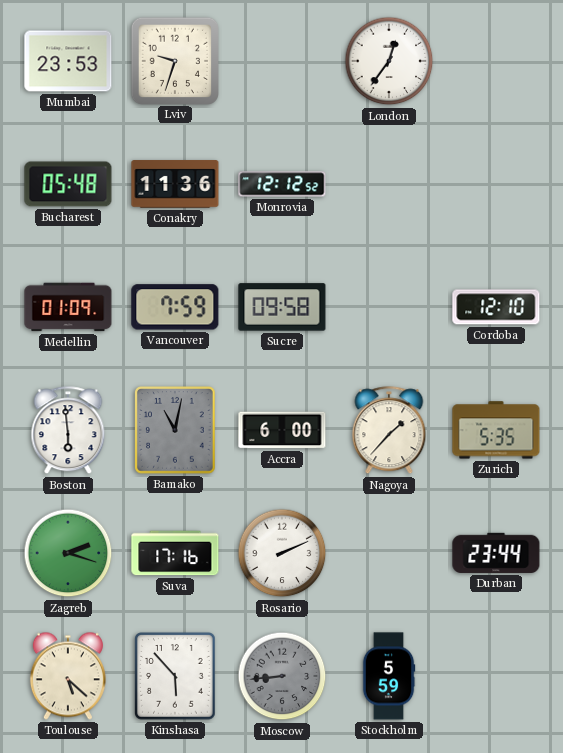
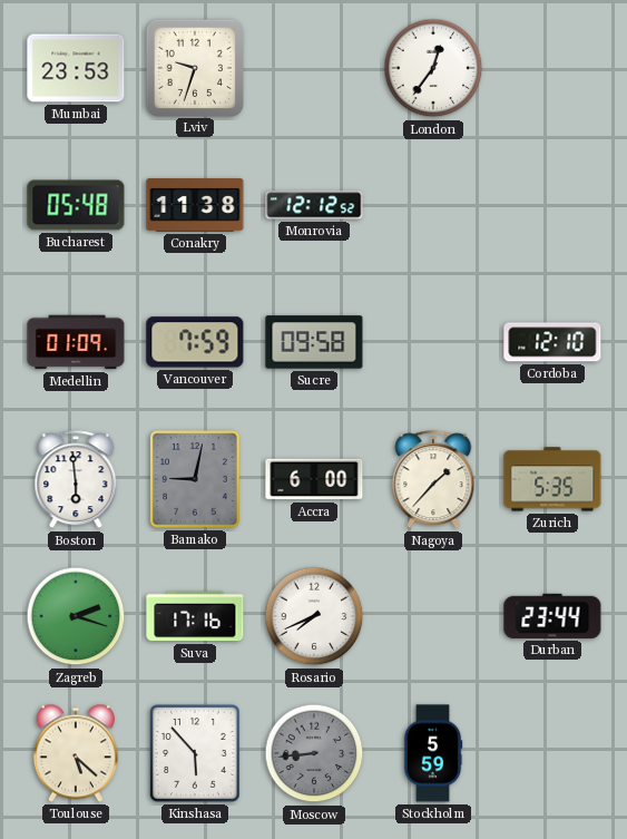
Conakry: 11:36 -> 11:38 (195, 205)
Bamako: 11:02 -> 9:02 (196, 479)
Rosario: 2:11 -> 7:41 (314, 616)
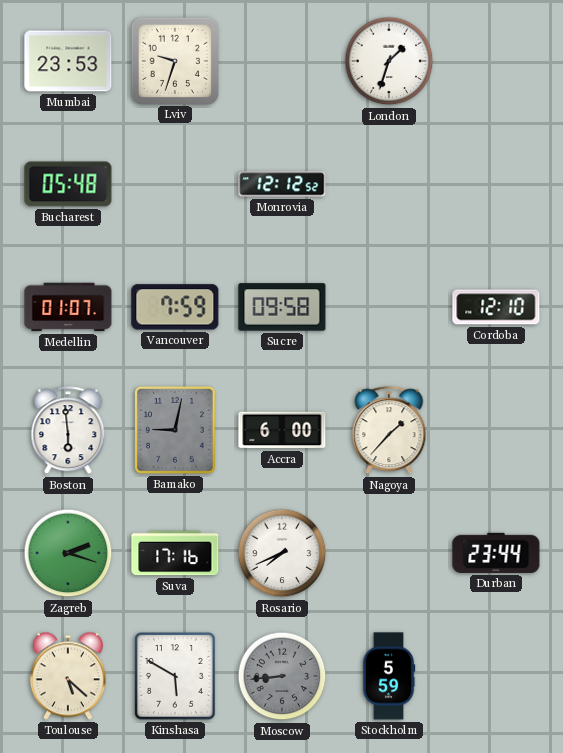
London: 12:36 -> 1:33 (389, 61)
Conakry: 11:38 -> none (195, 205)
Medellin: 01:09 -> 01:07 (68, 307)
Zurich: 5:35 -> none (552, 479)
Kinshasa: 5:53 -> 5:50 (176, 676)
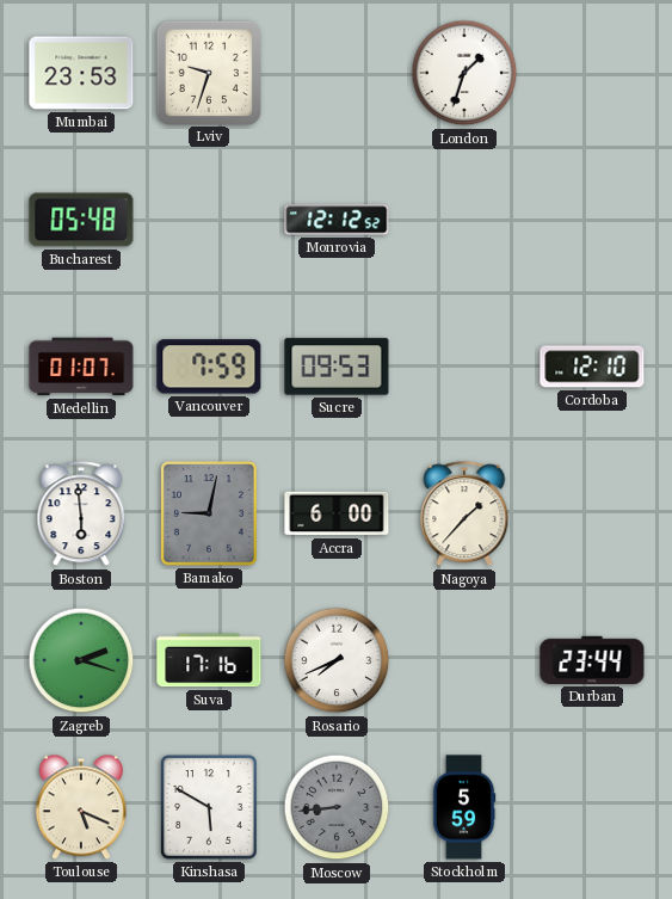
Sucre: 09:58 -> 09:53 (337, 367)
Toulouse: 5:22 -> 5:19 (81, 807)
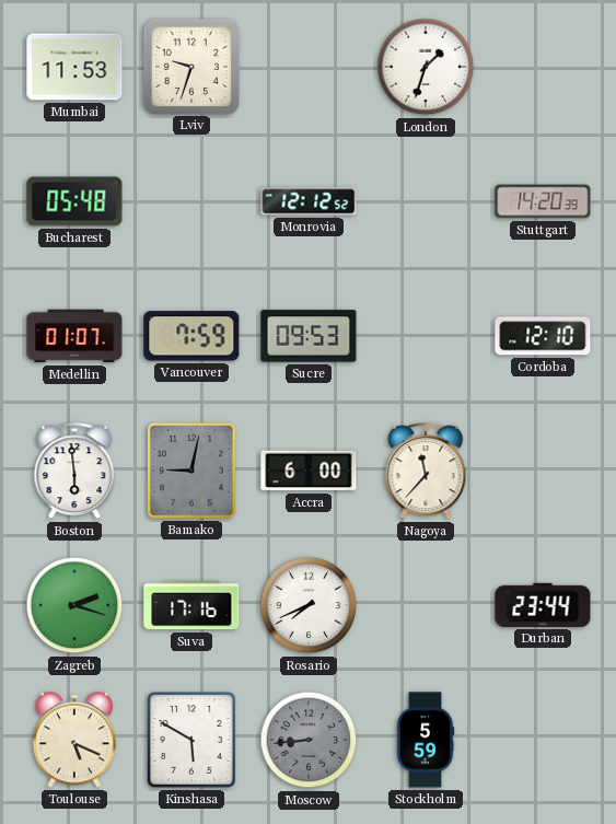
Mumbai: 23:53 -> 11:53 (74, 67)
Stuttgart: none -> 14:20 (543, 201)
Nagoya: 1:37 -> 11:37 (426, 472)
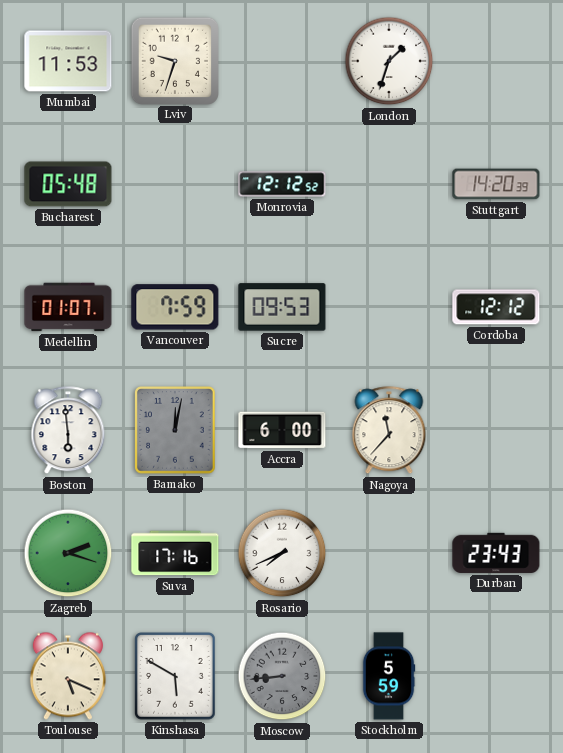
Cordoba: 12:10 -> 12:12 (496, 307)
Bamako: 9:02 -> 12:02 (176, 430)
Durban: 23:44 -> 23:43 (496, 553)
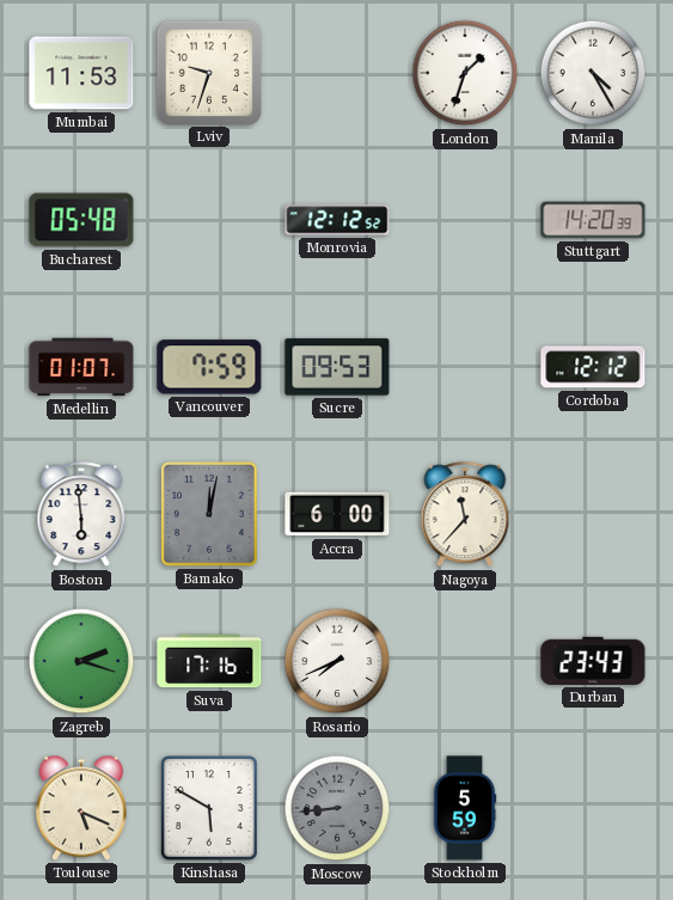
Manila: none -> 4:25 (593, 73)
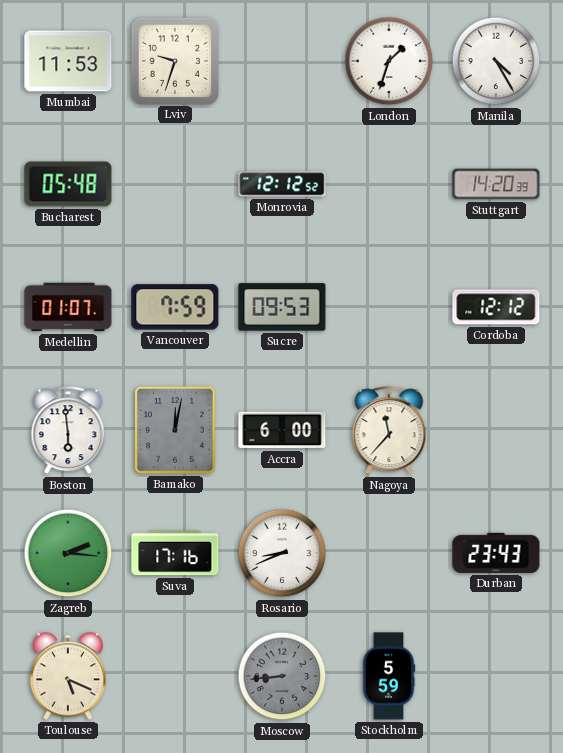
Zagreb: 2:18 -> 2:16 (68, 553)
Rosario: 7:41 -> 8:41 (282, 553)
Kinshasa: 5:50 -> none (210, 808)
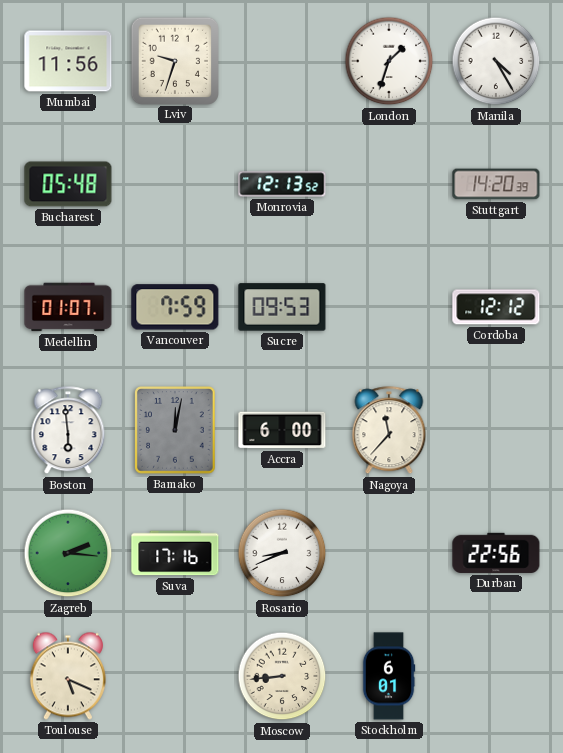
Mumbai: 11:53 -> 11:56 (68, 61)
Monrovia: 12:12 -> 12:13 (282, 184)
Durban: 23:43 -> 22:56 (496, 553)
Moscow dial: grey -> cream (282, 676)
Stockholm: 5:59 -> 6:01 (389, 676)
